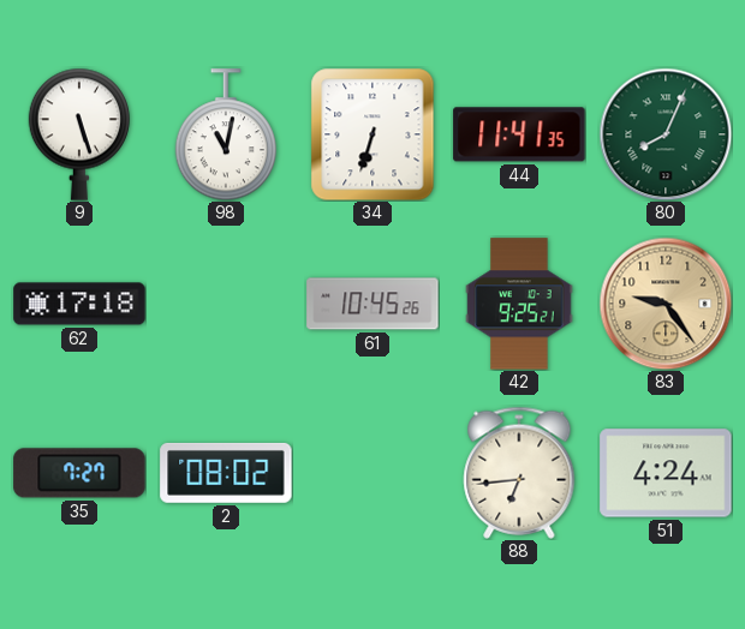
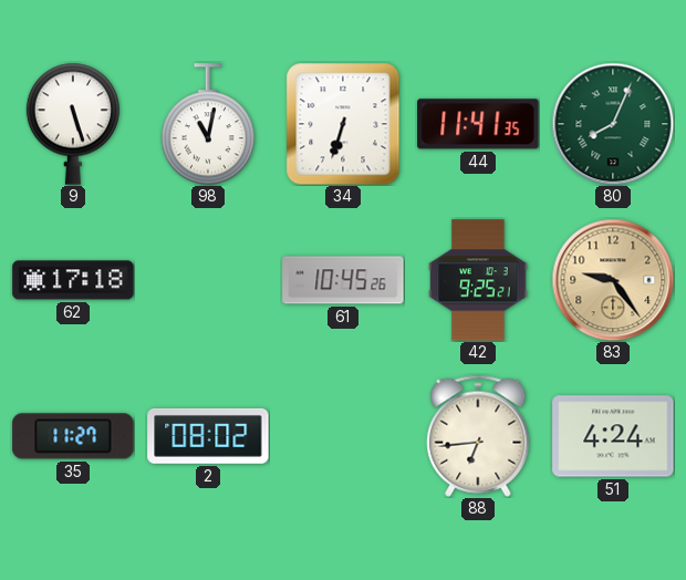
35: 7:27 -> 11:27 (73, 436)
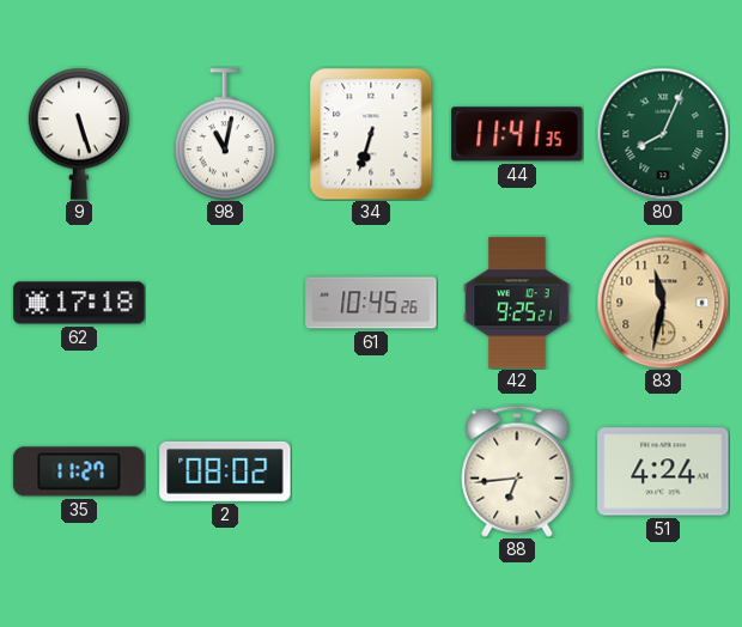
83: 9:24 -> 11:32 (663, 303)
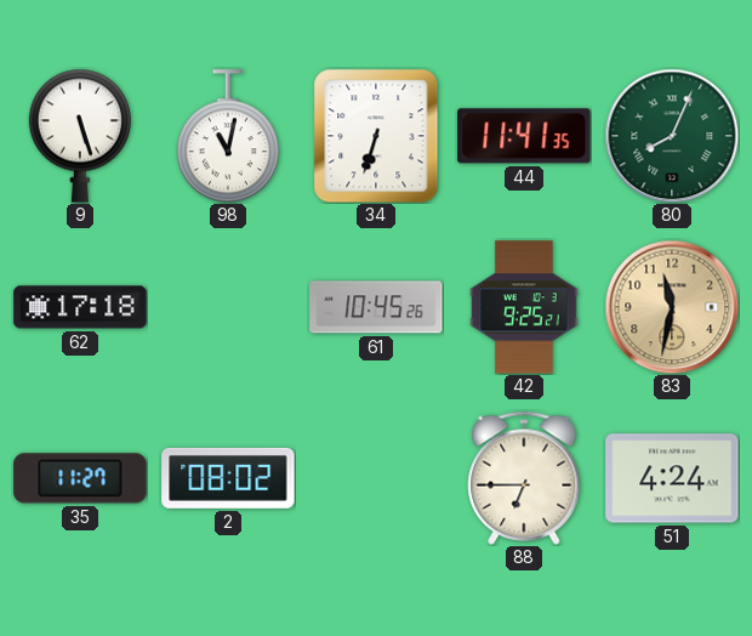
88: 6:44 -> 6:45 (524, 478)
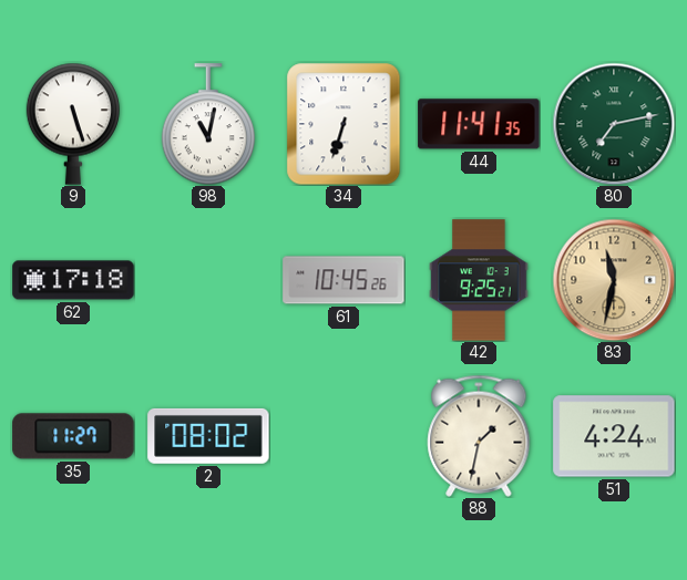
80: 8:04 -> 7:13 (614, 124)
88: 6:45 -> 1:32 (479, 436)
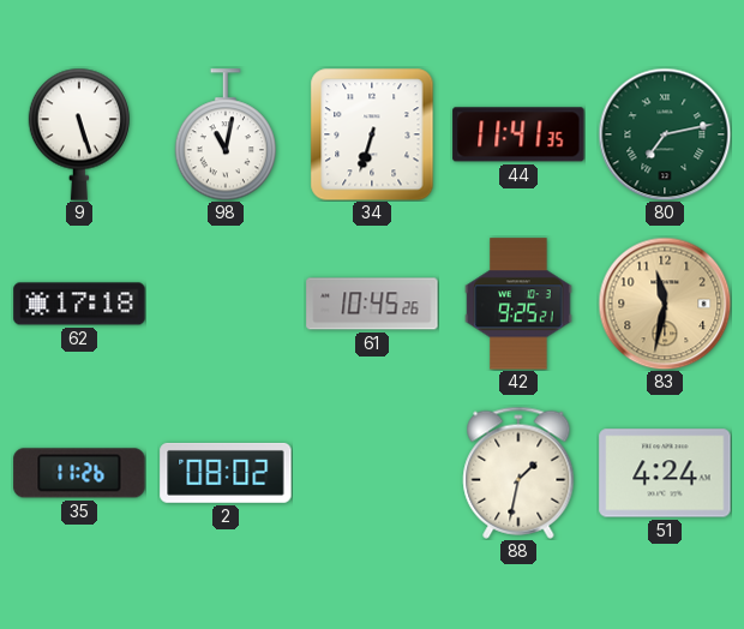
35: 11:27 -> 11:26 (79, 473)
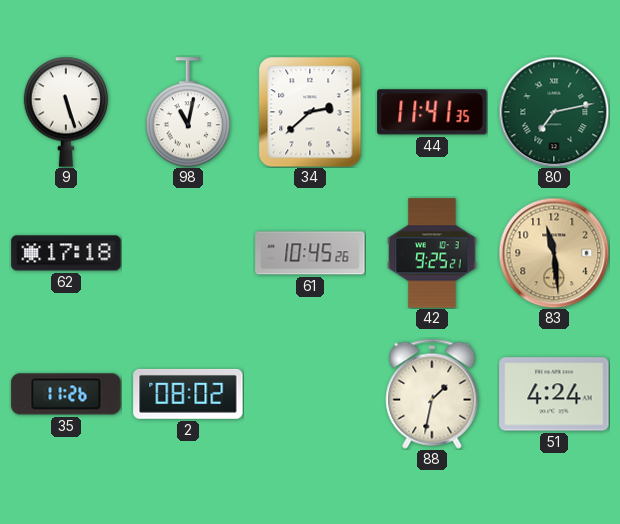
34: 6:33 -> 2:38 (310, 112)
83: 11:32 -> 11:29 (554, 253)
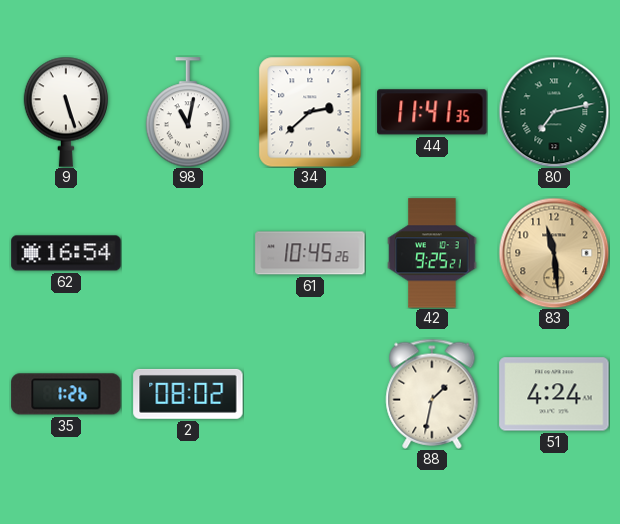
62: 17:18 -> 16:54 (66, 253)
35: 11:26 -> 1:26 (66, 394)
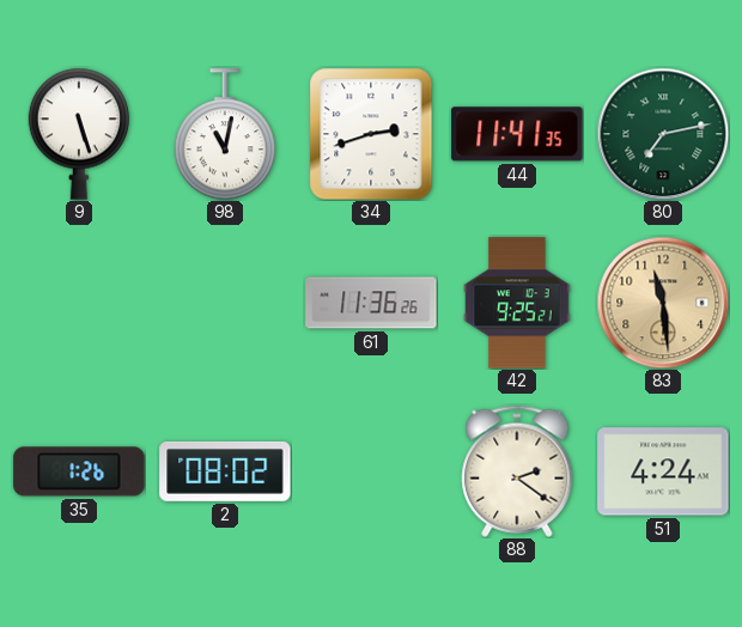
34: 2:38 -> 2:42 (371, 134)
62: 16:54 -> none (66, 253)
61: 10:45 -> 11:36 (371, 303)
88: 1:32 -> 2:21 (517, 471)
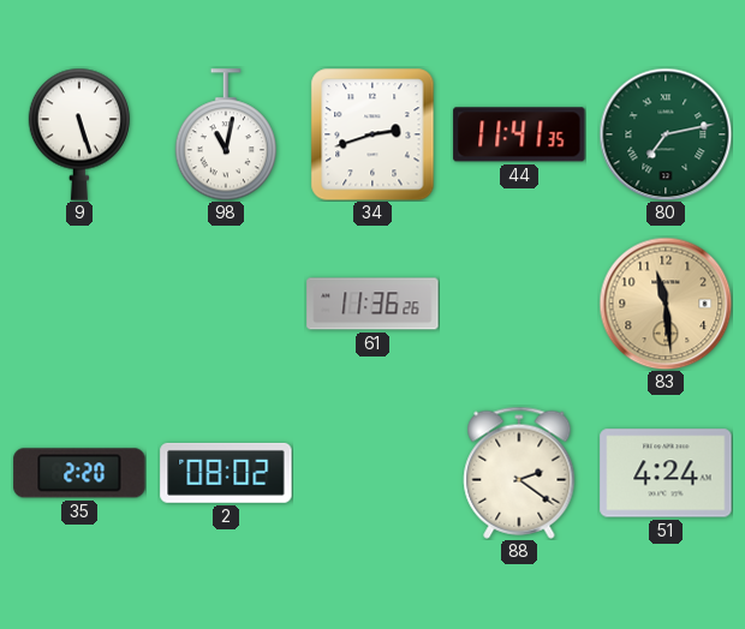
42: 9:25 -> none (517, 303)
35: 1:26 -> 2:20 (79, 473)
